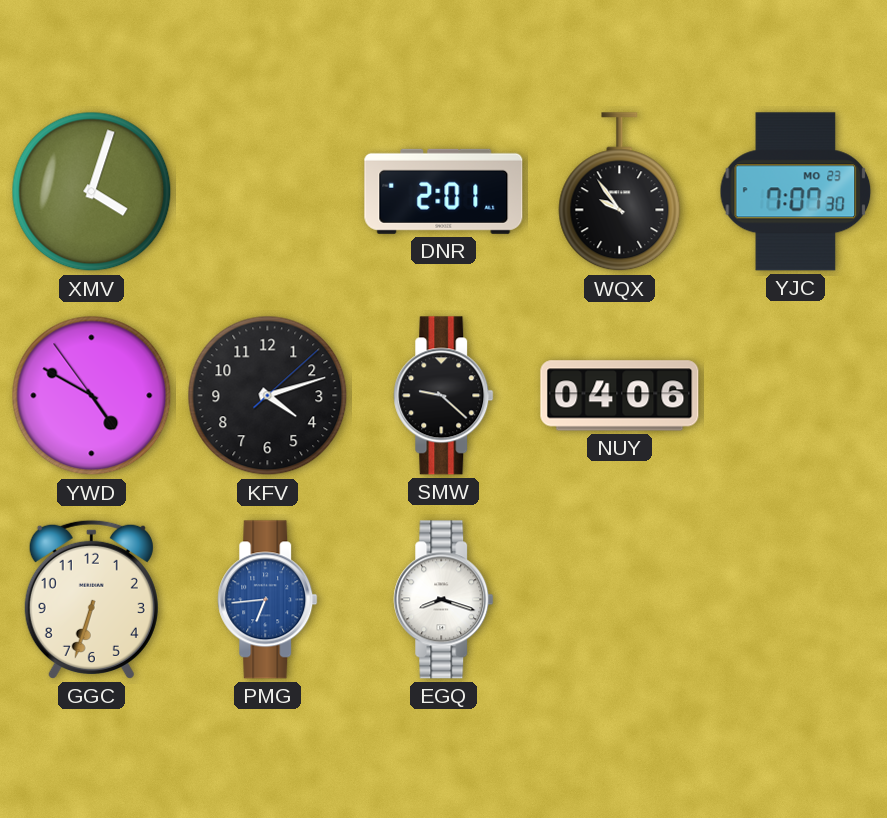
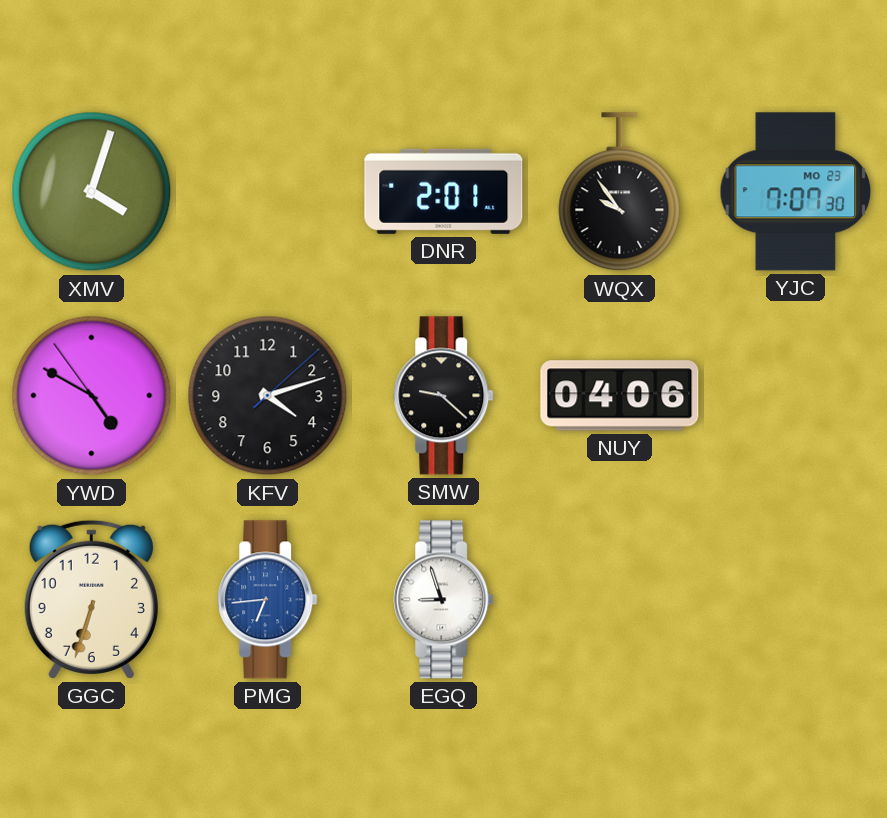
EGQ: 8:18 -> 8:57 (444, 600)
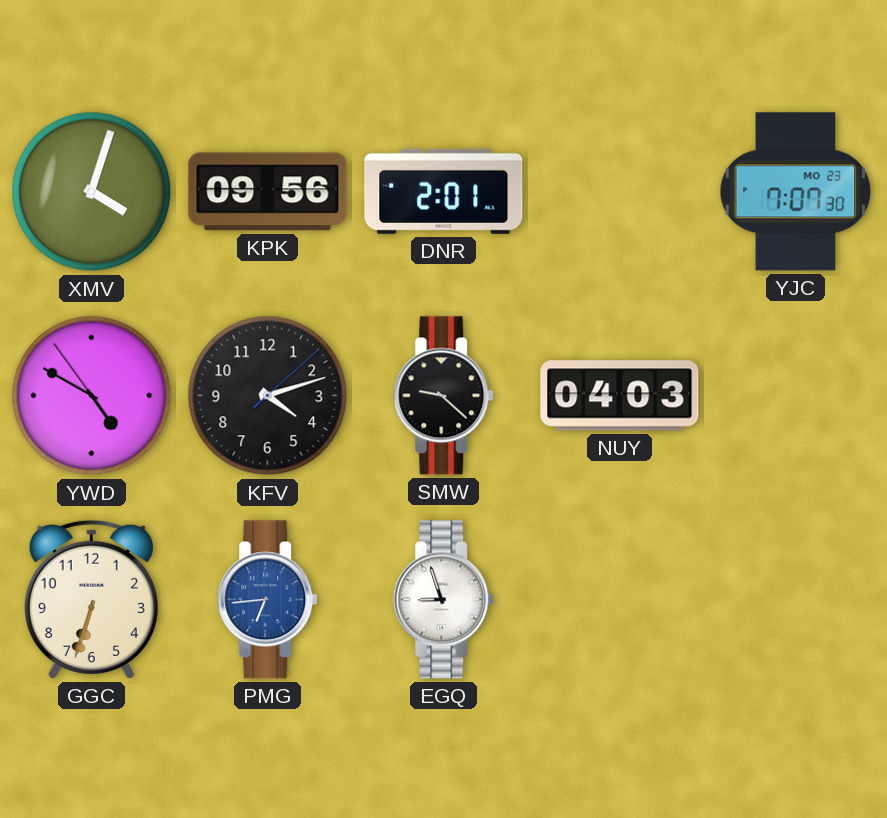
KPK: none -> 09:56 (268, 192)
WQX: 9:54 -> none (620, 192)
NUY: 04:06 -> 04:03 (620, 396)
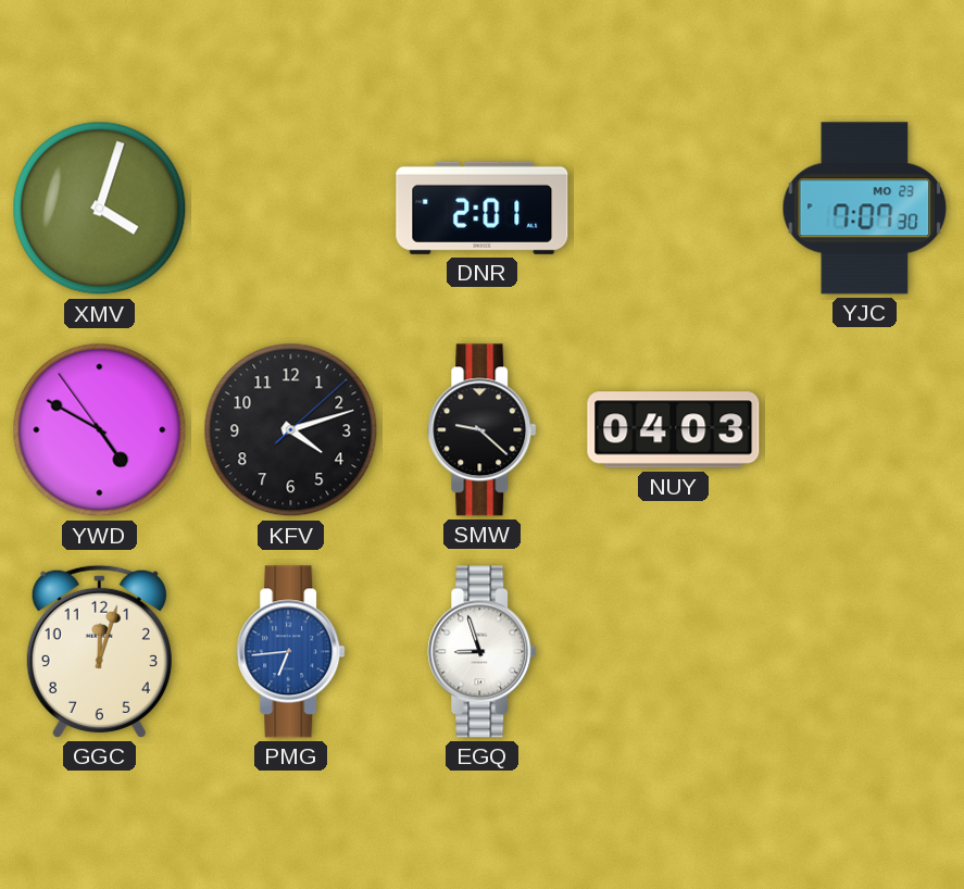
KPK: 09:56 -> none (268, 192)
GGC: 6:33 -> 12:03 (99, 651)
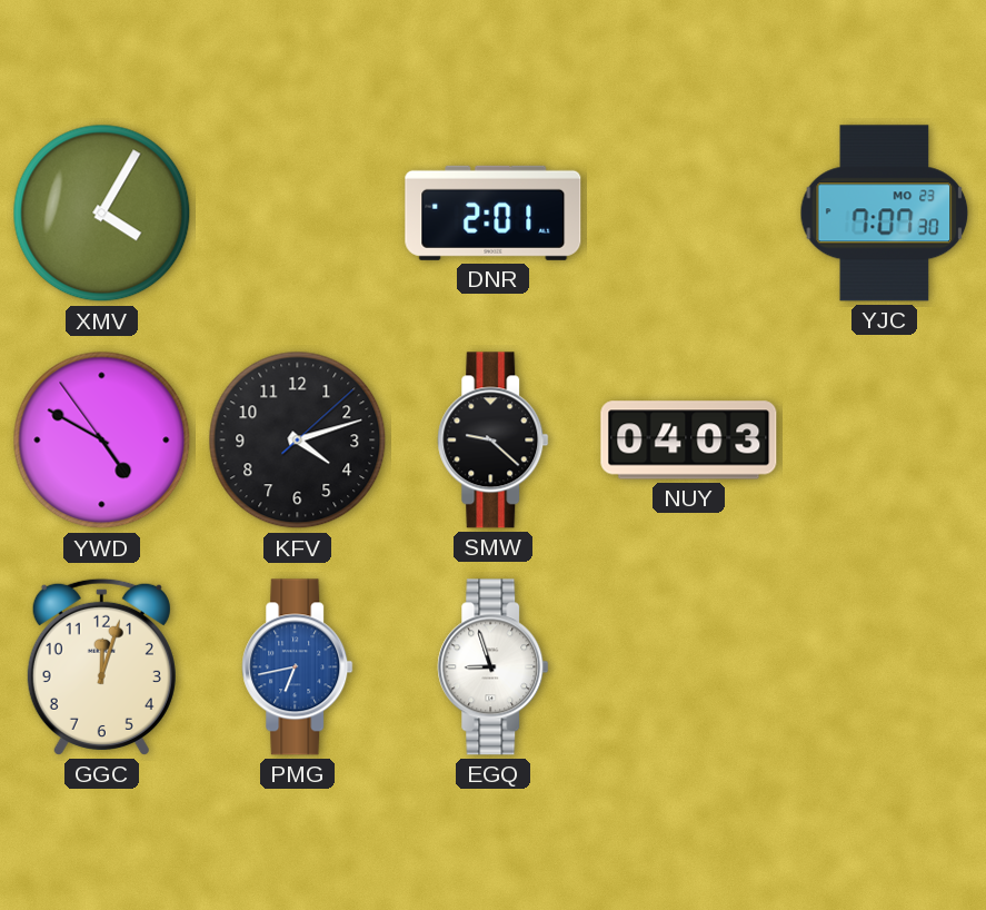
XMV: 4:03 -> 4:05 (102, 214)
PMG: 6:44 -> 6:43 (298, 667)
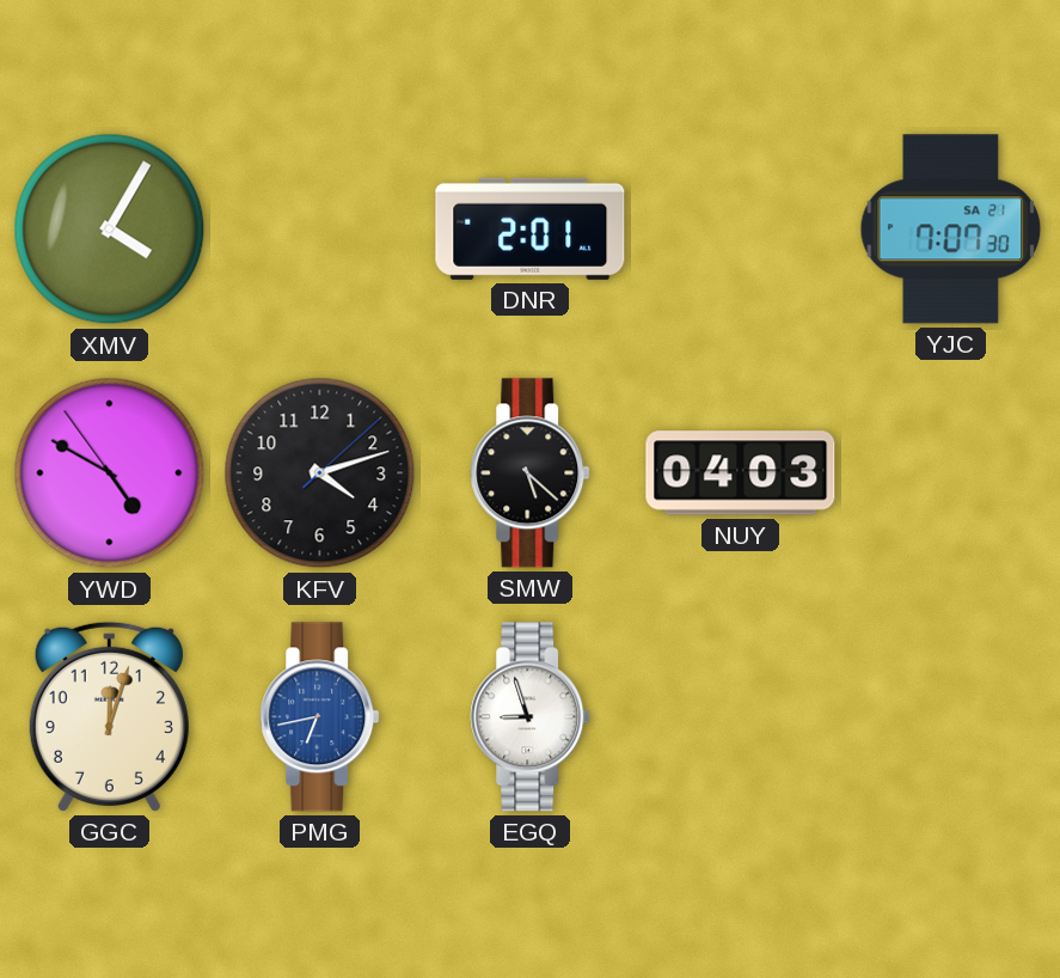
YJC date: MO 23 -> SA 21 (951, 230)
SMW: 9:22 -> 5:22 (531, 473)
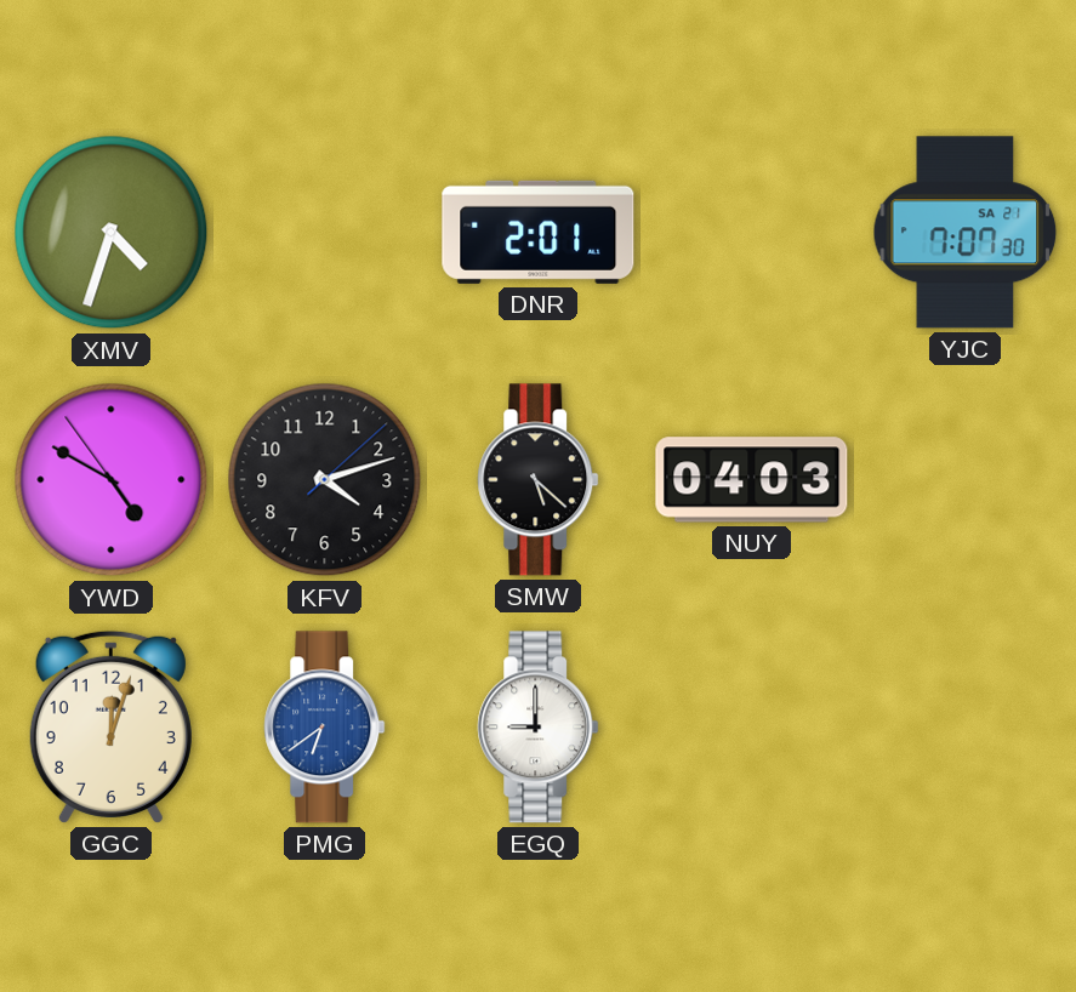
XMV: 4:05 -> 4:33 (112, 233)
PMG: 6:43 -> 6:39 (325, 728)
EGQ: 8:57 -> 9:00 (539, 728)
